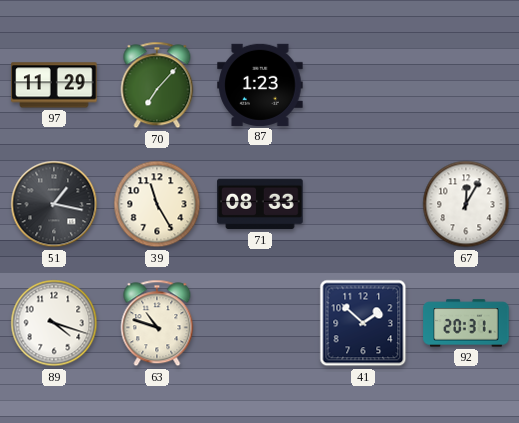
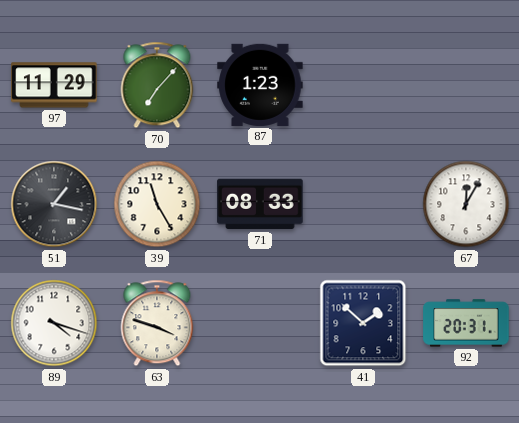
63: 10:48 -> 3:48 (157, 323)
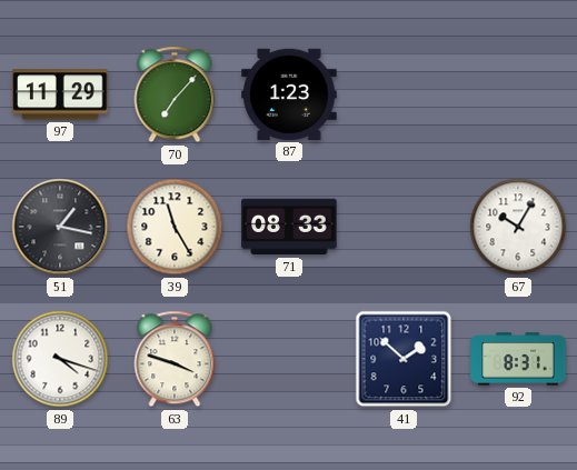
67: 12:05 -> 10:05 (518, 227)
92: 20:31 -> 8:31 (518, 359)
